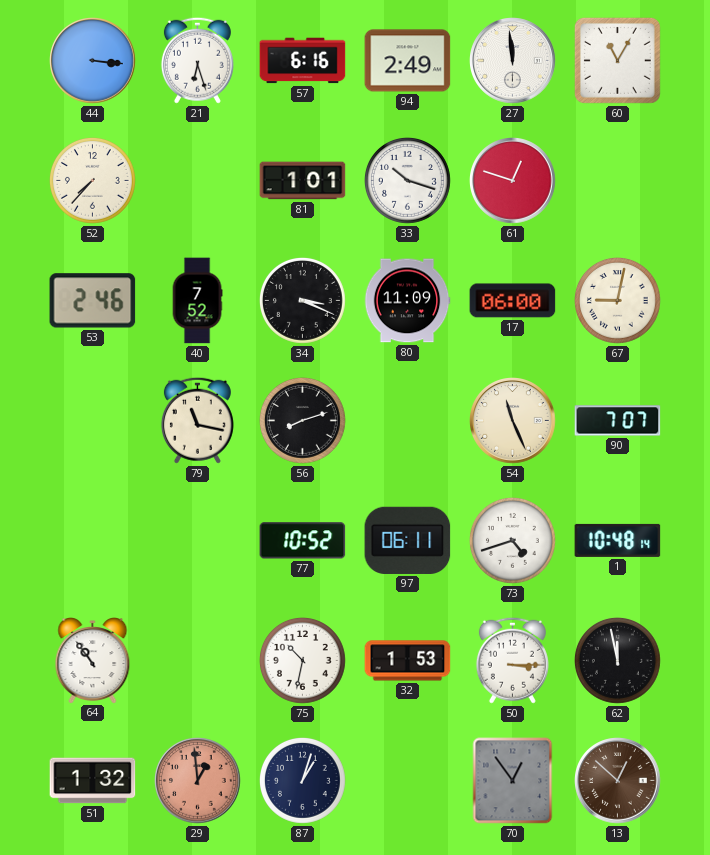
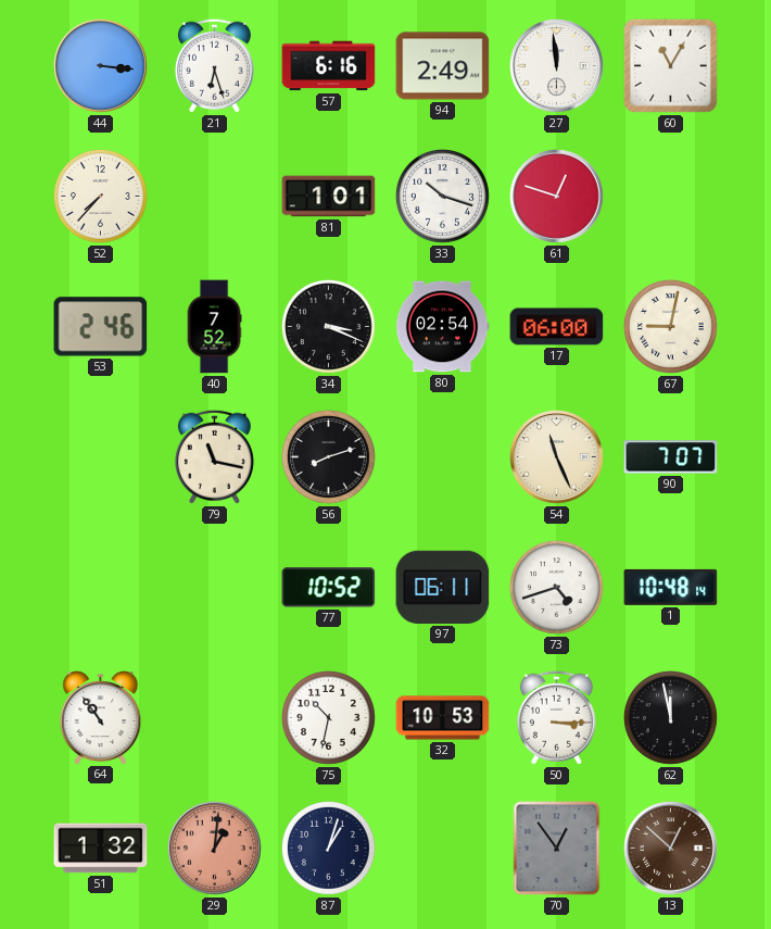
80: 11:09 -> 02:54 (442, 327)
32: 1:53 -> 10:53 (443, 718)
29: 12:59 -> 1:01 (215, 849)
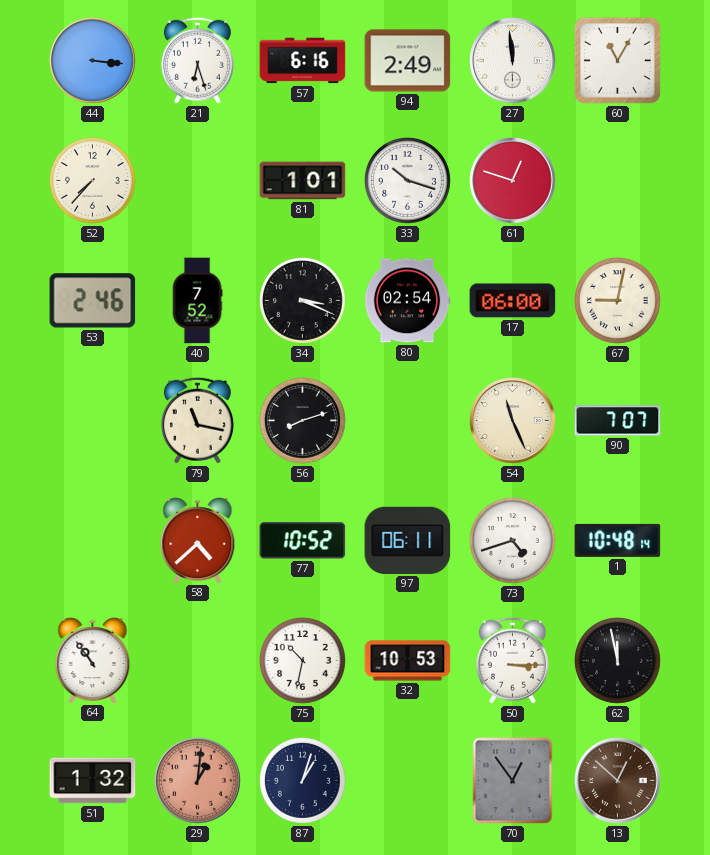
58: none -> 4:38 (198, 541)
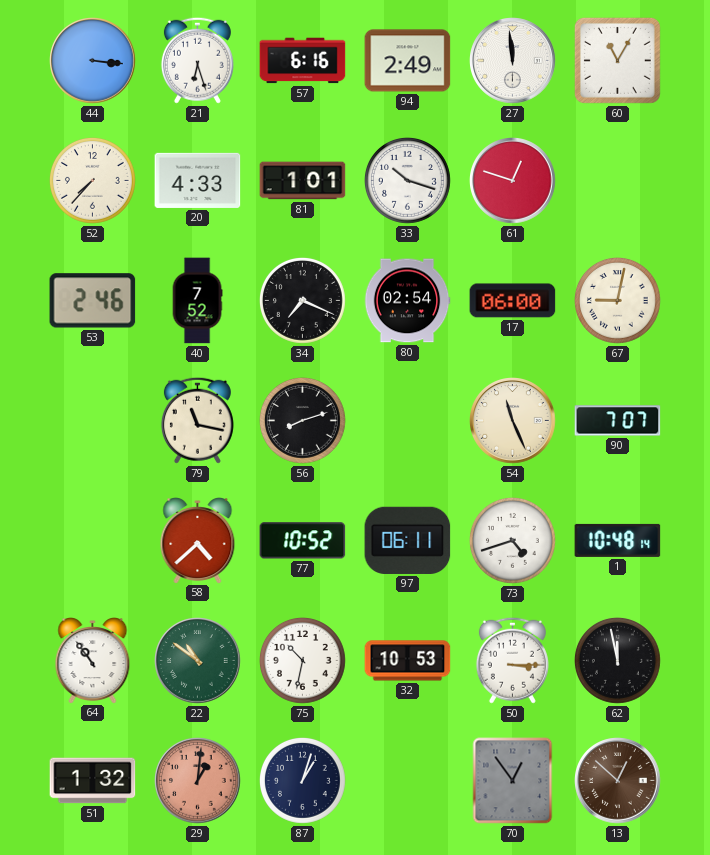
20: none -> 4:33 (198, 180)
34: 3:19 -> 7:19 (303, 301)
22: none -> 10:51 (198, 661)
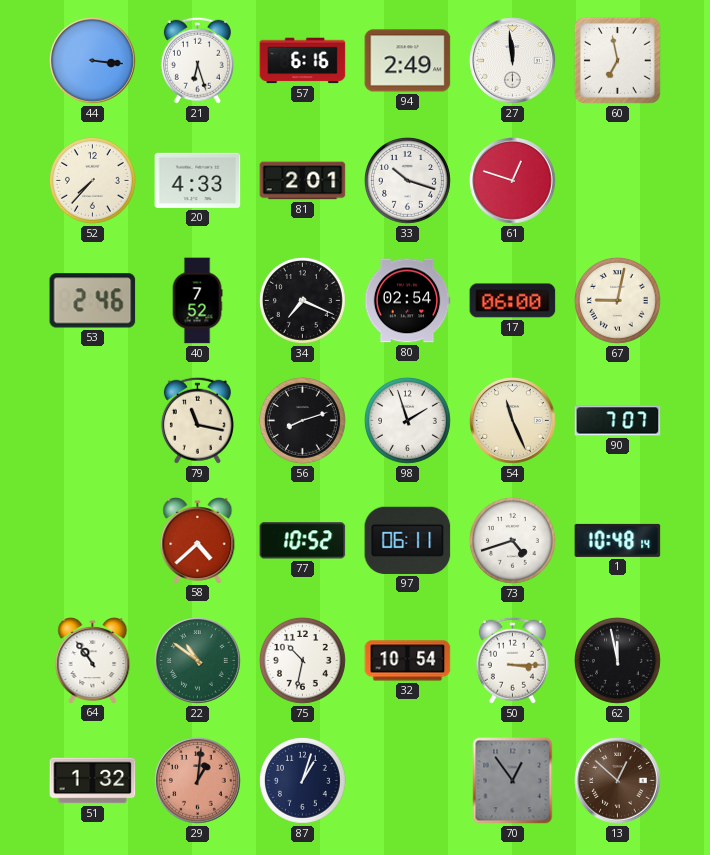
60: 11:05 -> 6:58 (617, 60)
81: 1:01 -> 2:01 (303, 181)
98: none -> 1:57 (408, 421)
32: 10:53 -> 10:54 (408, 661)
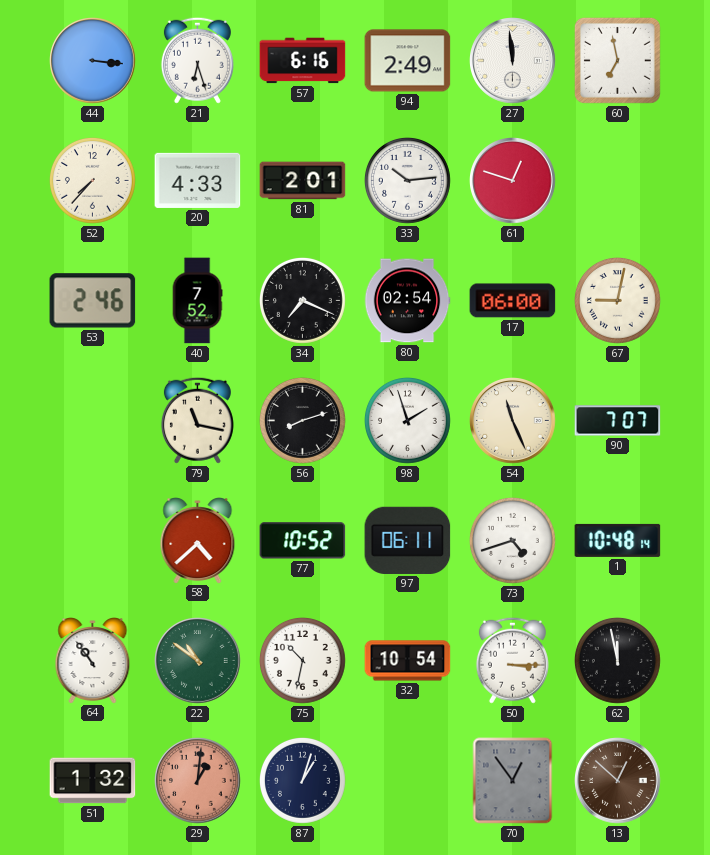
33: 10:18 -> 10:14 (408, 181)
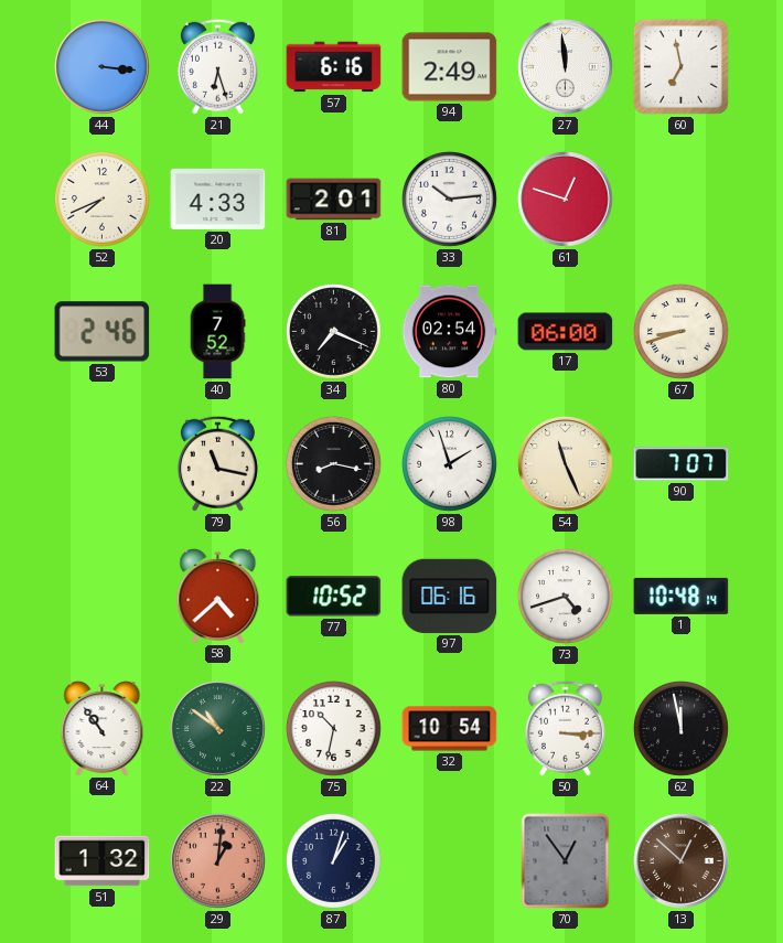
52: 7:37 -> 7:41 (103, 200)
67: 9:02 -> 8:42 (682, 332)
56: 8:12 -> 8:17 (334, 464)
97: 06:11 -> 06:16 (450, 596)
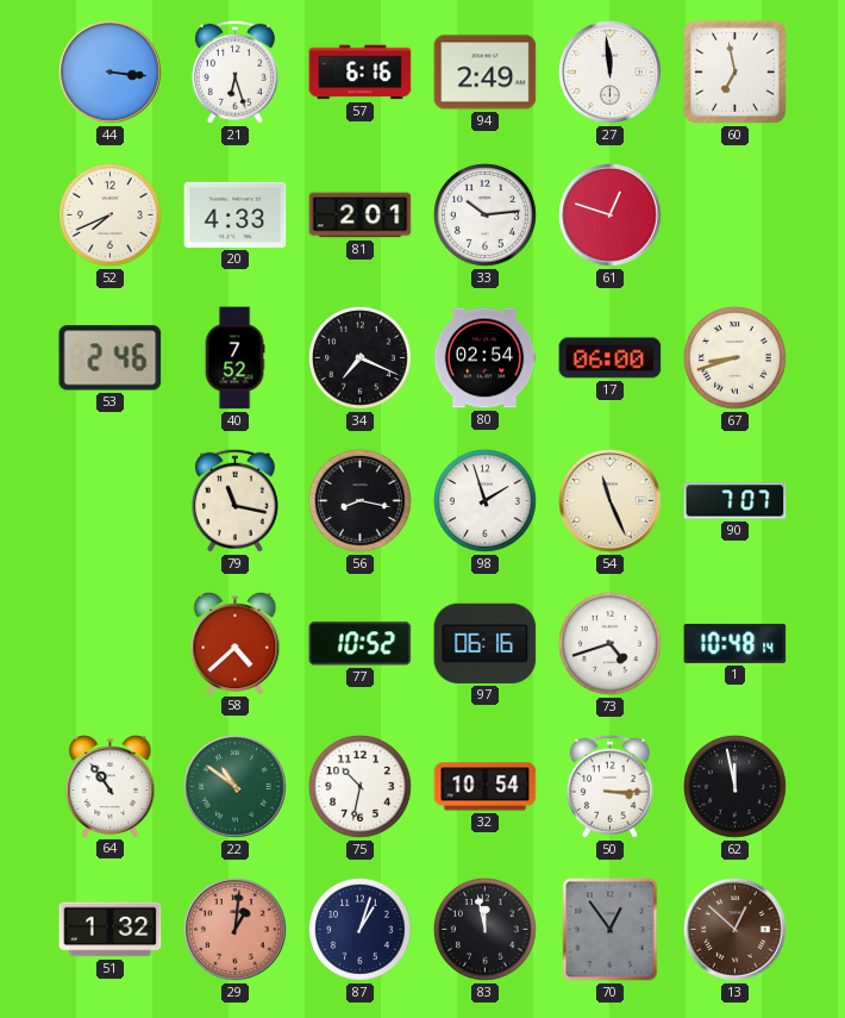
83: none -> 11:58 (486, 930)
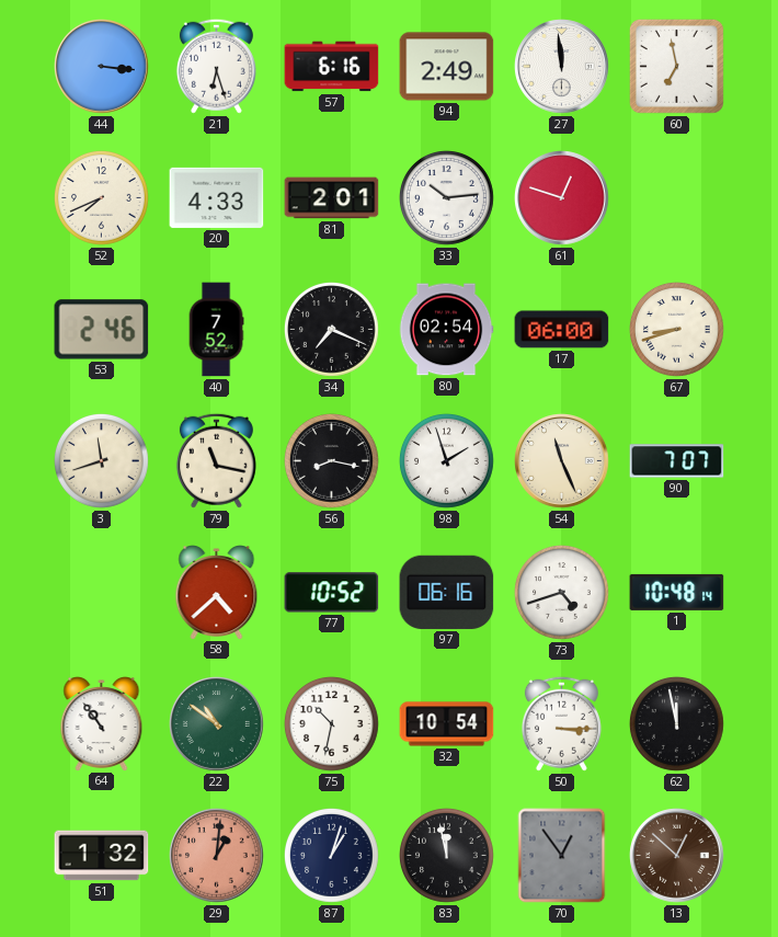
3: none -> 11:42 (102, 461)
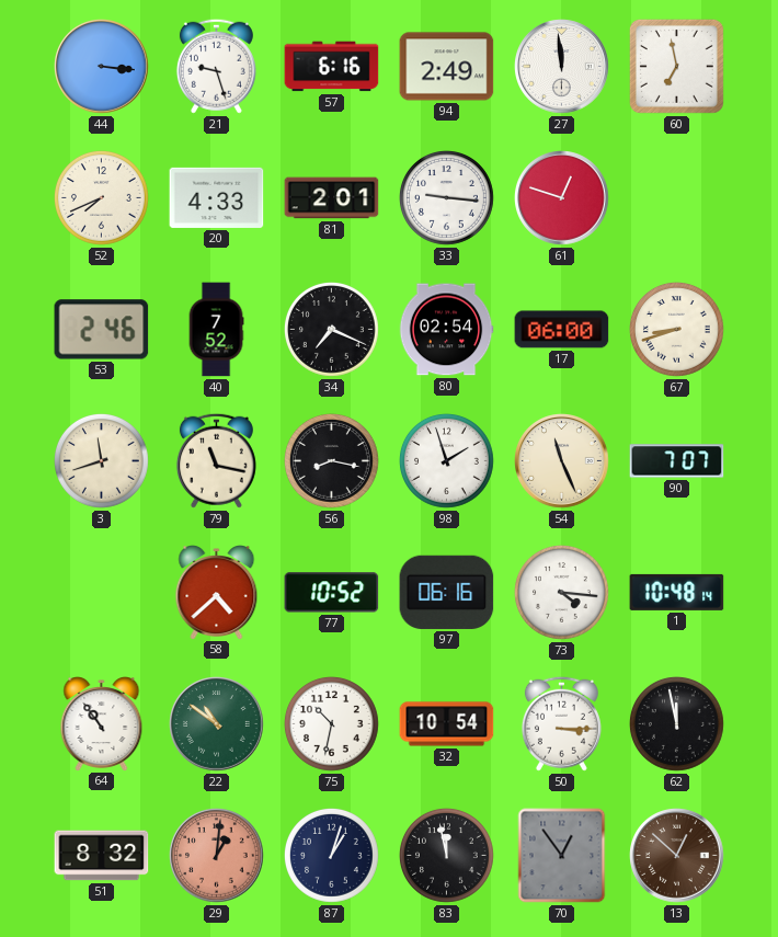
21: 6:27 -> 9:27 (216, 66)
33: 10:14 -> 9:16 (447, 198)
73: 4:42 -> 4:16 (562, 593)
51: 1:32 -> 8:32 (102, 856)
